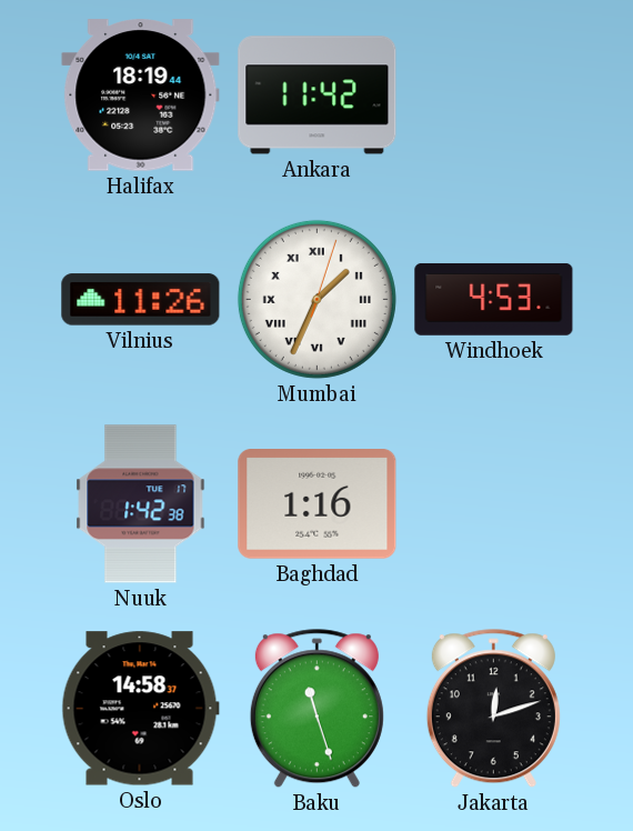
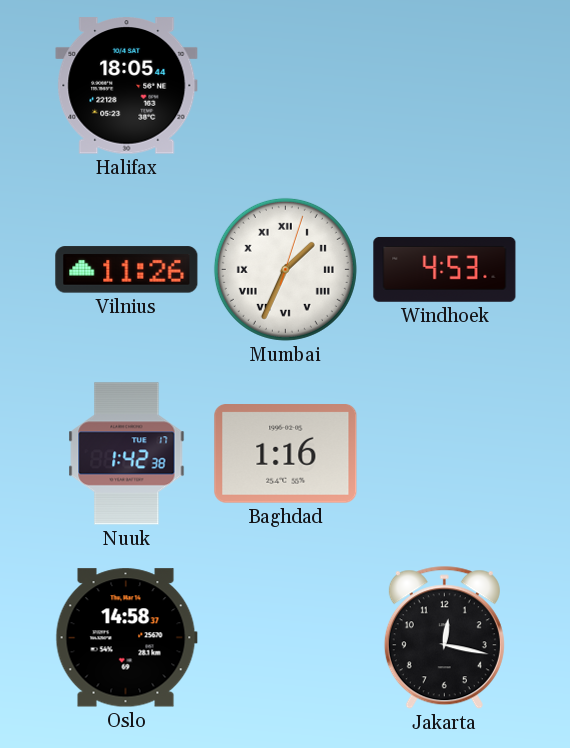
Halifax: 18:19 -> 18:05 (127, 86)
Ankara: 11:42 -> none (318, 96)
Baku: 11:27 -> none (316, 709)
Jakarta: 12:12 -> 12:17 (444, 638)
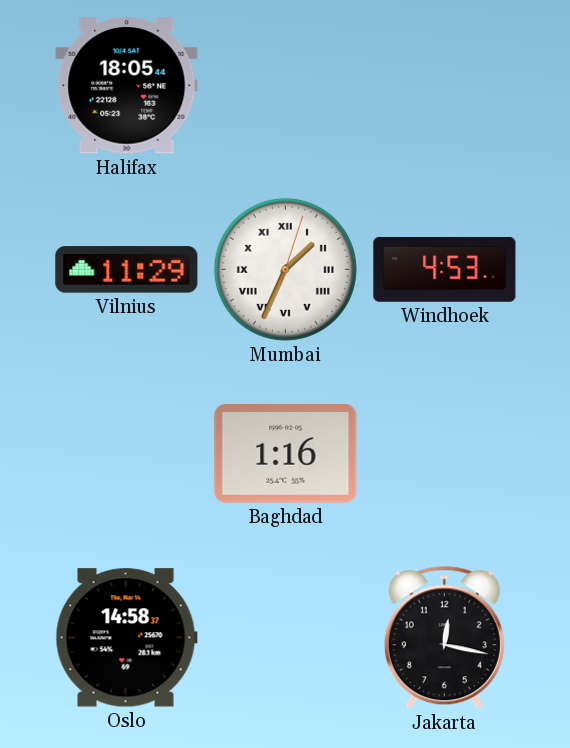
Vilnius: 11:26 -> 11:29 (127, 270)
Nuuk: 1:42 -> none (127, 454)
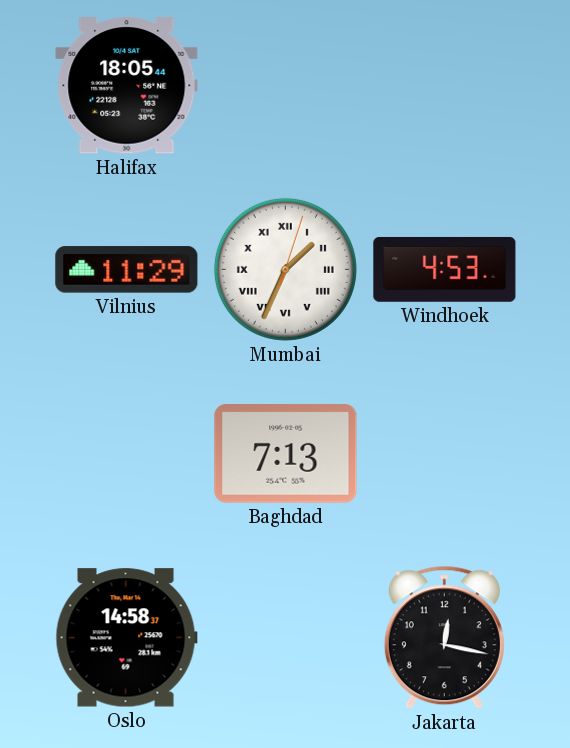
Baghdad: 1:16 -> 7:13 (286, 454)
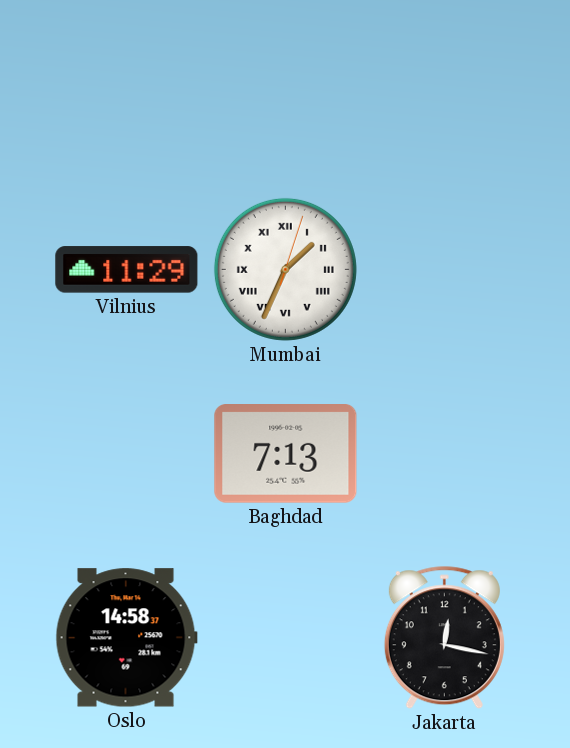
Halifax: 18:05 -> none (127, 86)
Windhoek: 4:53 -> none (445, 270)
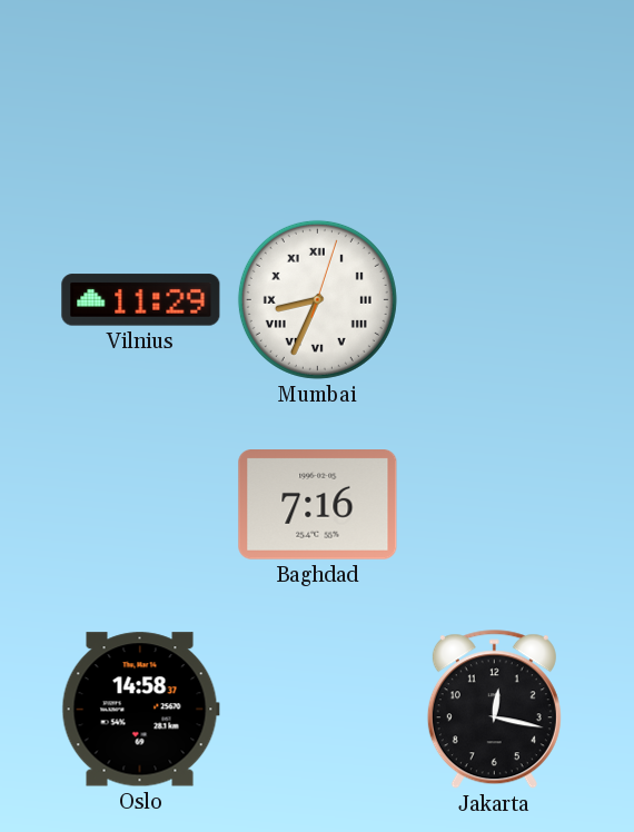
Mumbai: 1:34 -> 8:34 (317, 299)
Baghdad: 7:13 -> 7:16 (318, 505)
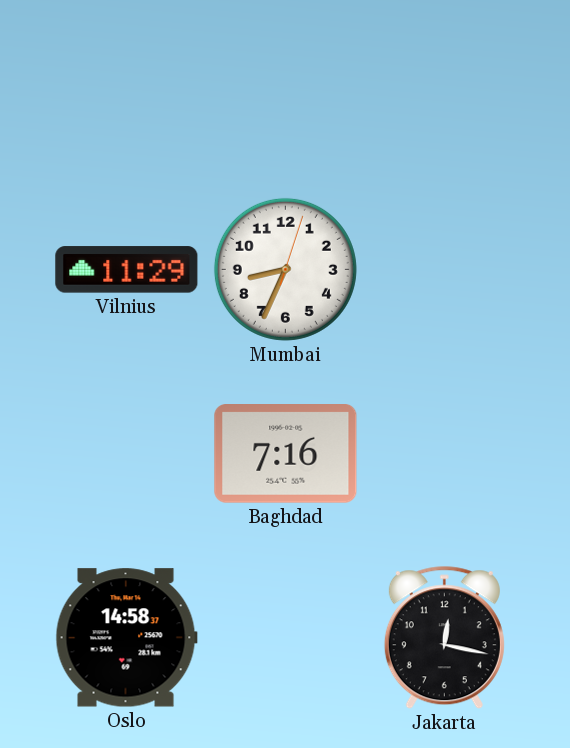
Mumbai numerals: Roman -> Arabic (285, 269)
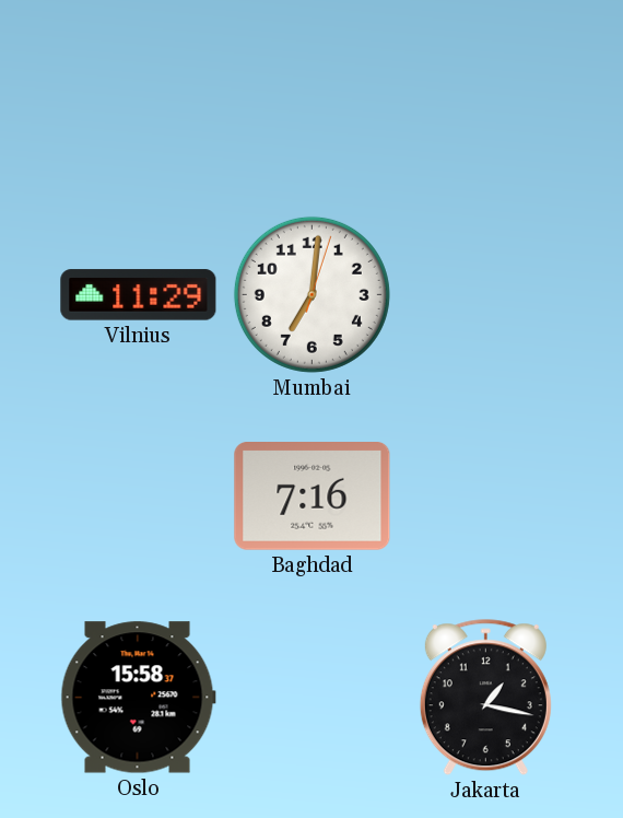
Mumbai: 8:34 -> 7:01 (311, 294)
Oslo: 14:58 -> 15:58 (138, 698)
Jakarta: 12:17 -> 1:17 (485, 698)
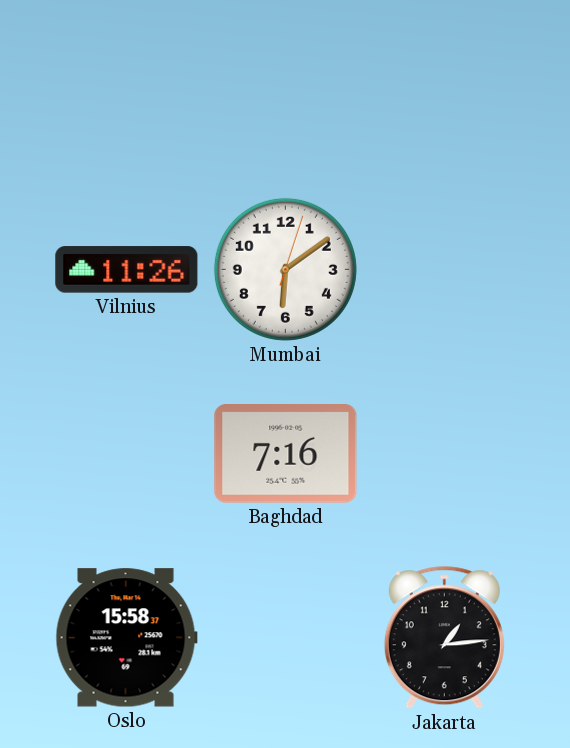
Vilnius: 11:29 -> 11:26 (127, 270)
Mumbai: 7:01 -> 6:09 (285, 269)
Jakarta: 1:17 -> 1:14 (444, 638)
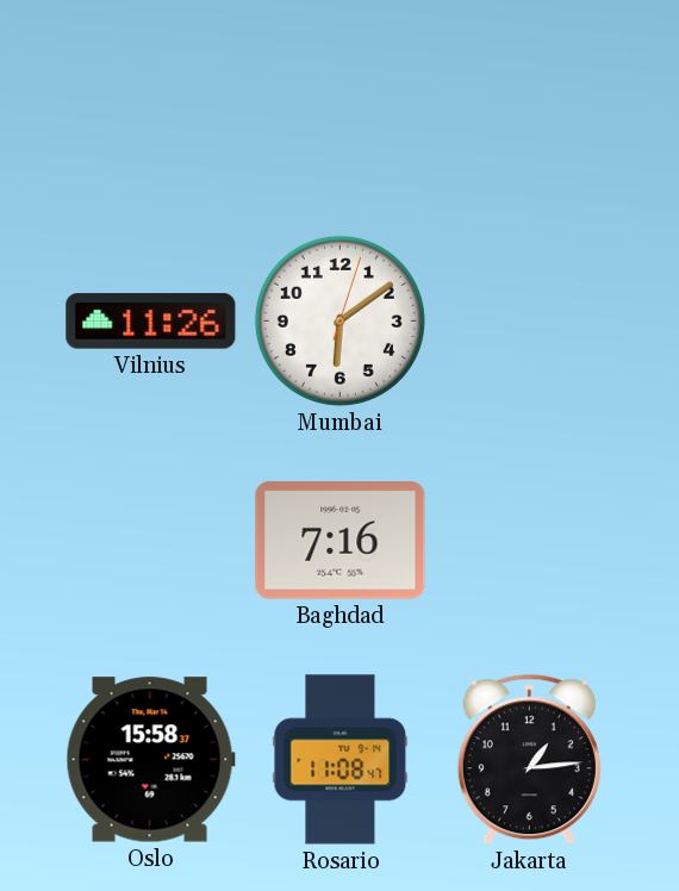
Rosario: none -> 11:08 (341, 760)
